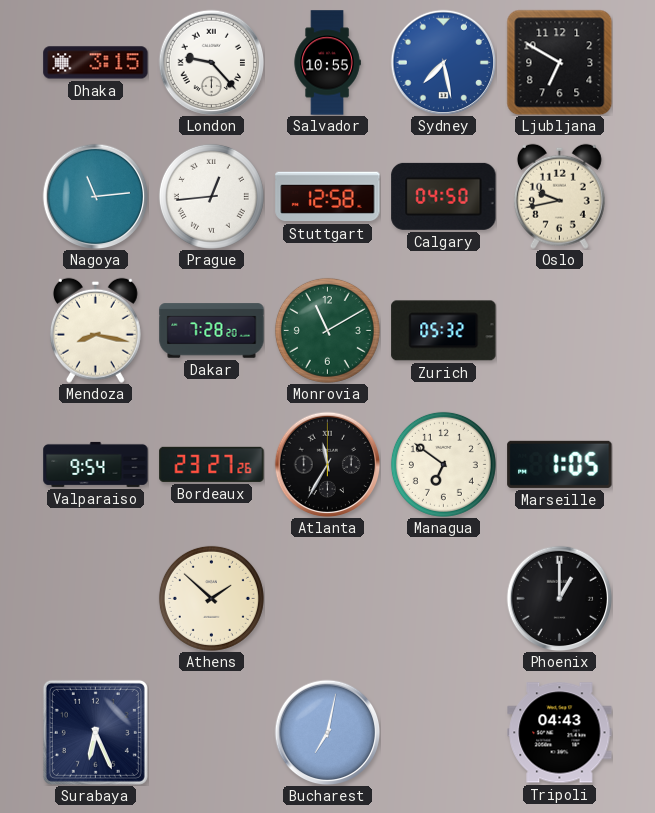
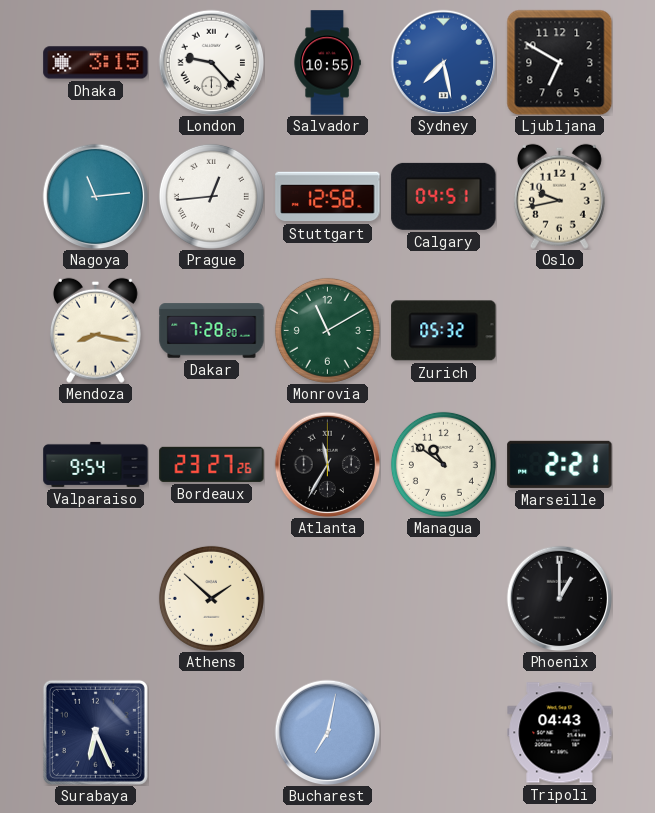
Calgary: 04:50 -> 04:51 (444, 196)
Managua: 6:51 -> 10:51 (443, 464)
Marseille: 1:05 -> 2:21 (560, 464)
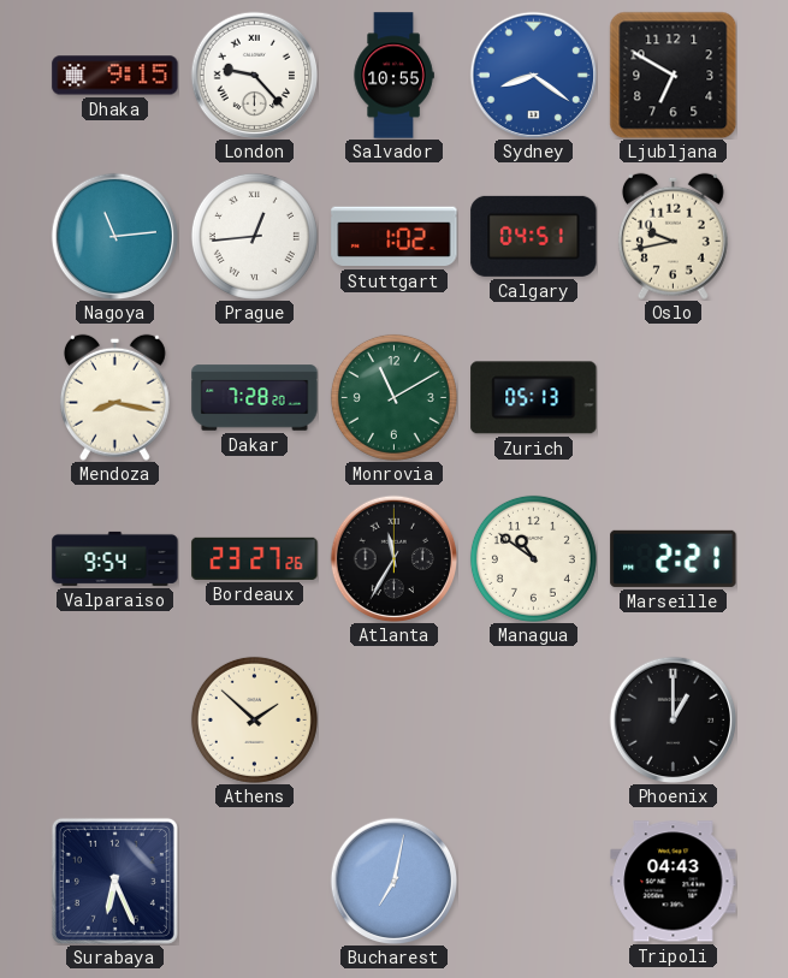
Dhaka: 3:15 -> 9:15 (115, 76)
Sydney: 7:28 -> 8:21 (533, 75)
Stuttgart: 12:58 -> 1:02 (395, 237)
Zurich: 05:32 -> 05:13 (534, 398)
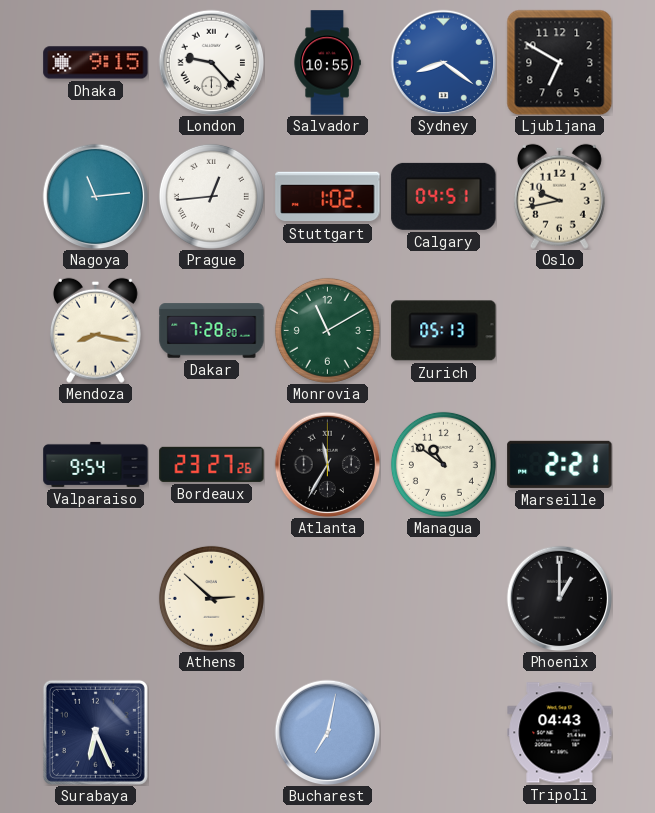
Athens: 1:52 -> 2:52 (211, 598)
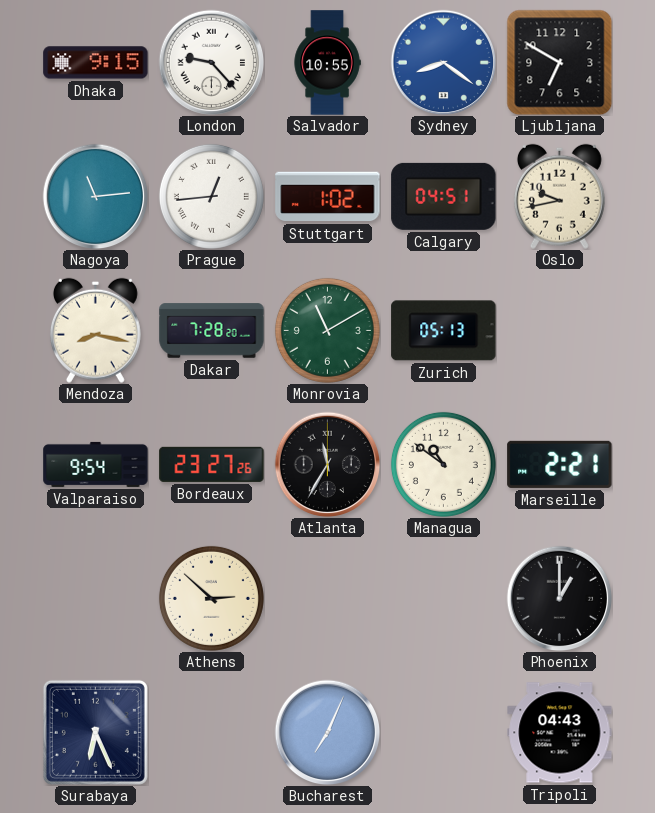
Bucharest: 7:02 -> 7:04 (327, 732)
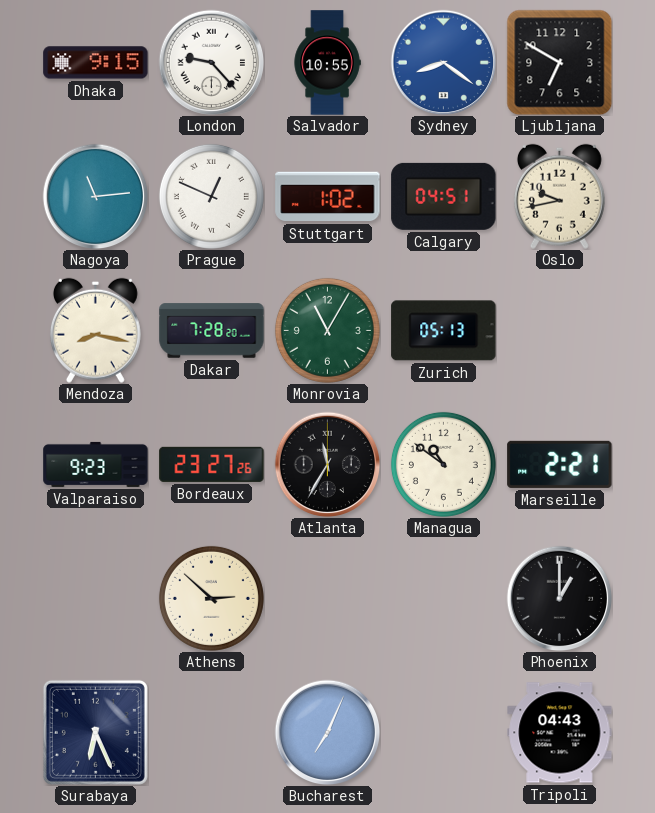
Prague: 12:44 -> 12:49 (211, 196)
Monrovia: 11:10 -> 11:05 (327, 330)
Valparaiso: 9:54 -> 9:23 (96, 464)
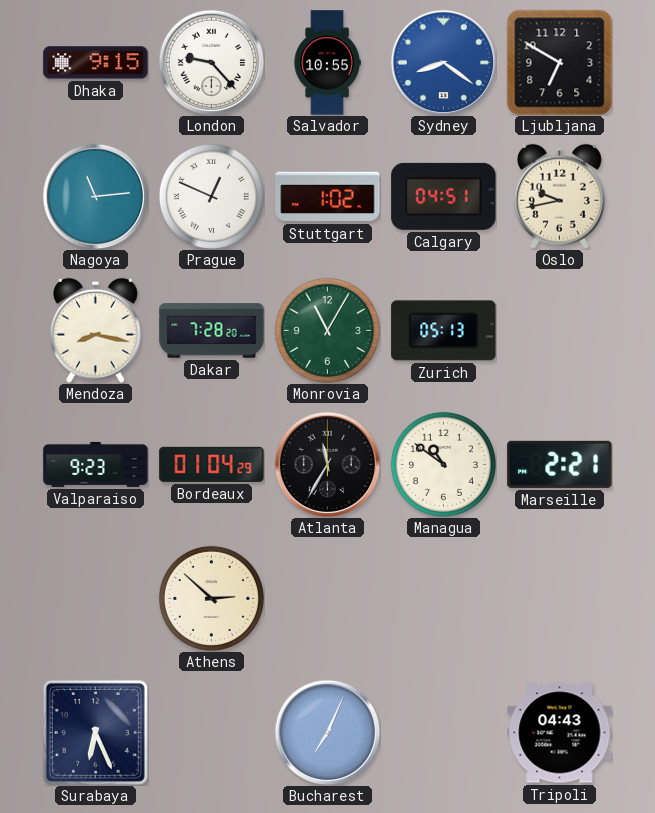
Bordeaux: 23:27 -> 01:04 (212, 464)
Phoenix: 1:00 -> none (559, 598)
